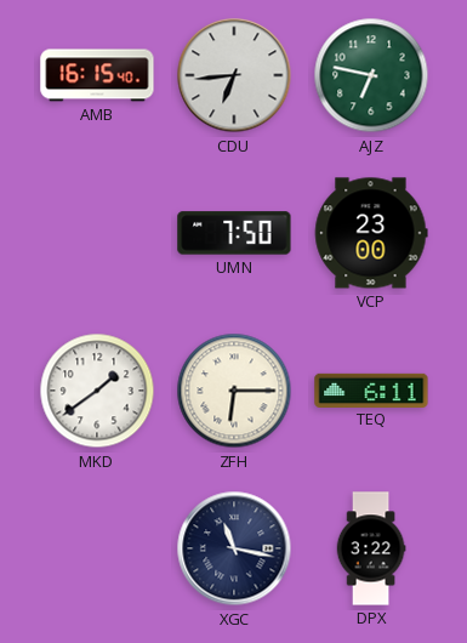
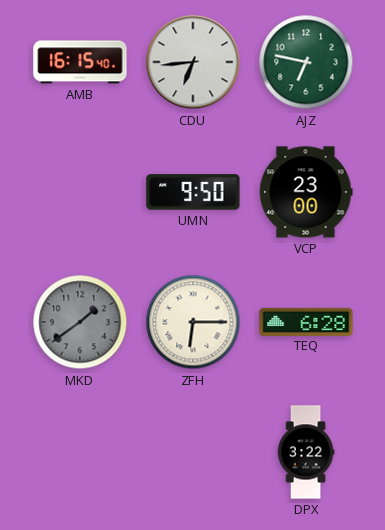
UMN: 7:50 -> 9:50 (193, 192)
MKD dial: white -> grey (80, 322)
TEQ: 6:11 -> 6:28 (306, 321)
XGC: 11:17 -> none (234, 548)
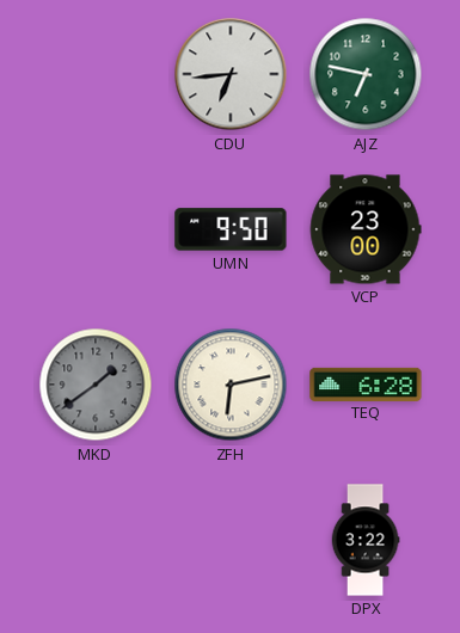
AMB: 16:15 -> none (80, 62)
ZFH: 6:15 -> 6:13 (231, 385)
